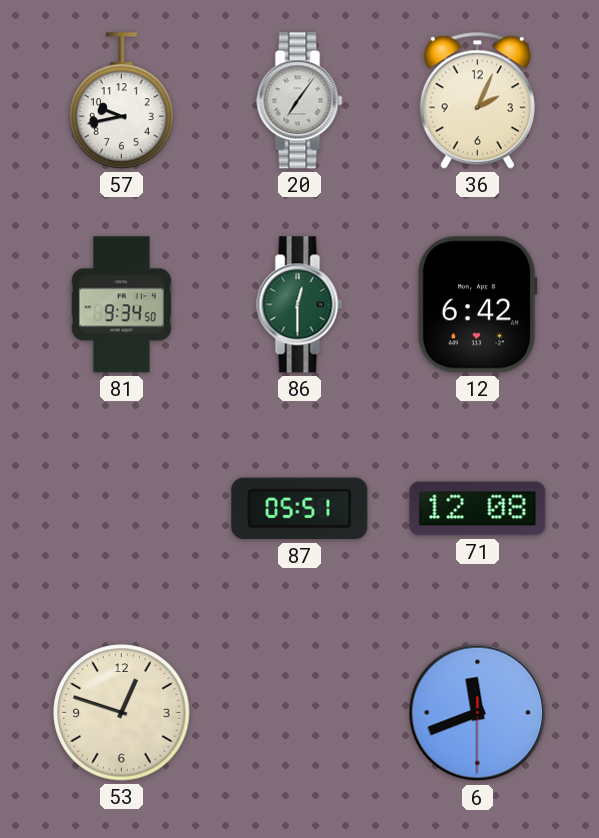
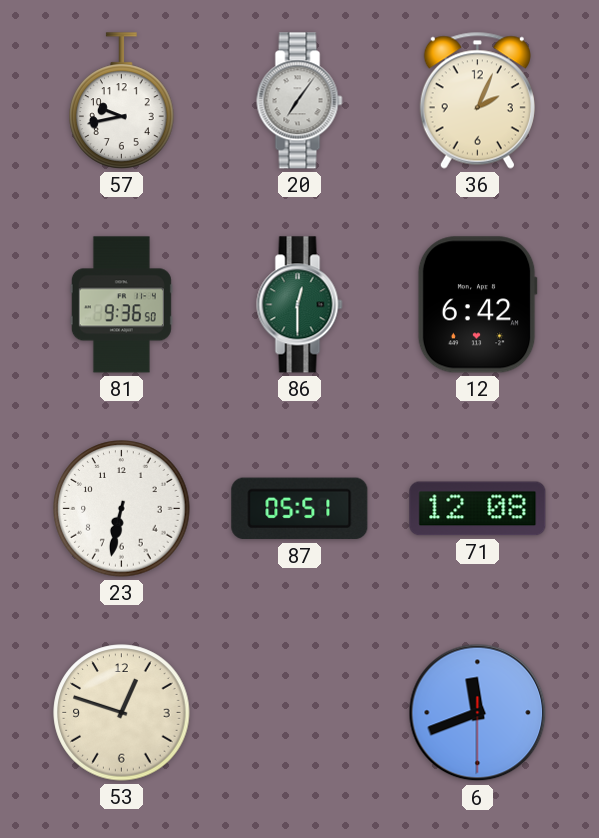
81: 9:34 -> 9:36 (121, 305)
23: none -> 6:32 (122, 509)
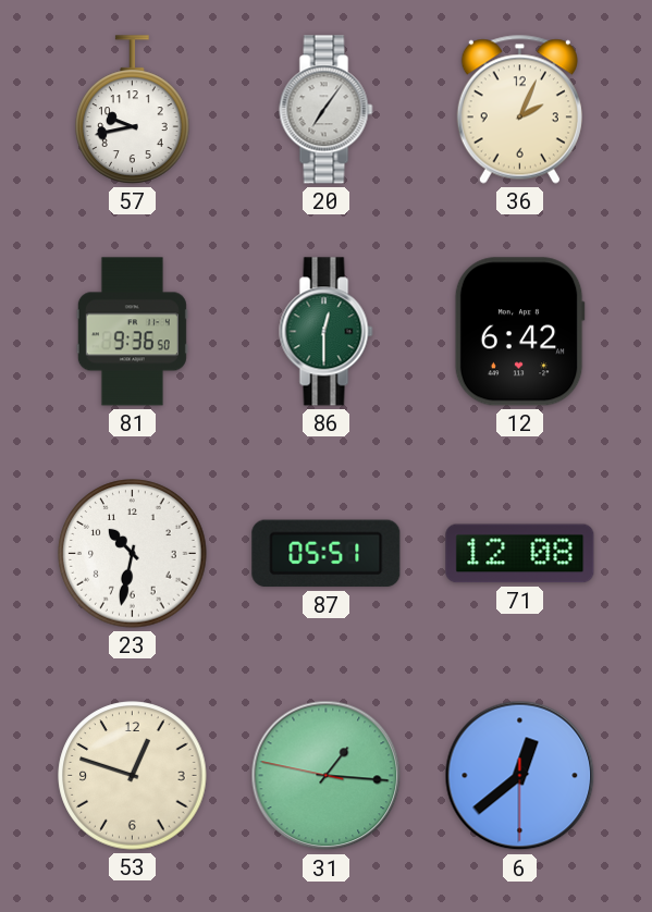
23: 6:32 -> 10:32 (133, 554)
31: none -> 1:15 (327, 776)
6: 11:41 -> 12:38 (520, 776)
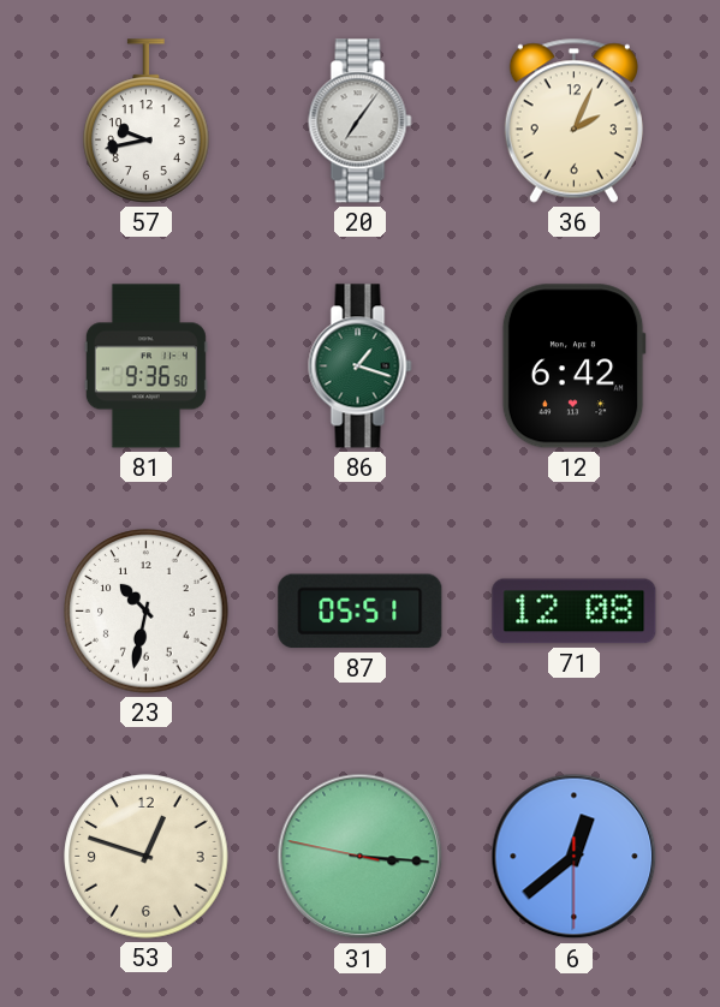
86: 12:30 -> 1:18 (361, 367)
31: 1:15 -> 3:15 (361, 857)
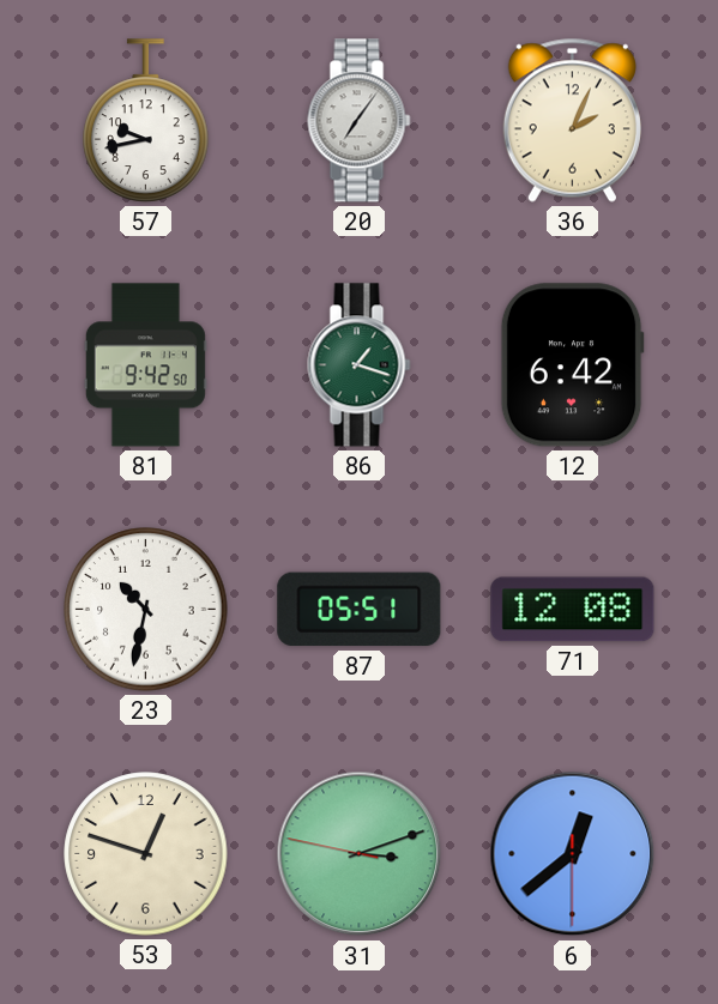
81: 9:36 -> 9:42 (145, 365)
31: 3:15 -> 3:11 (360, 854)
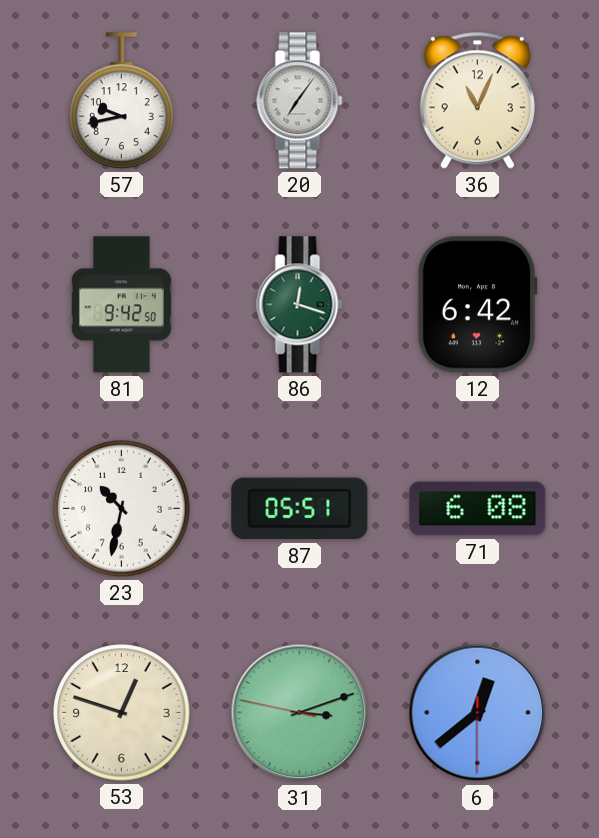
36: 2:04 -> 11:04 (477, 100)
86: 1:18 -> 12:18 (300, 305)
71: 12:08 -> 6:08 (478, 509)
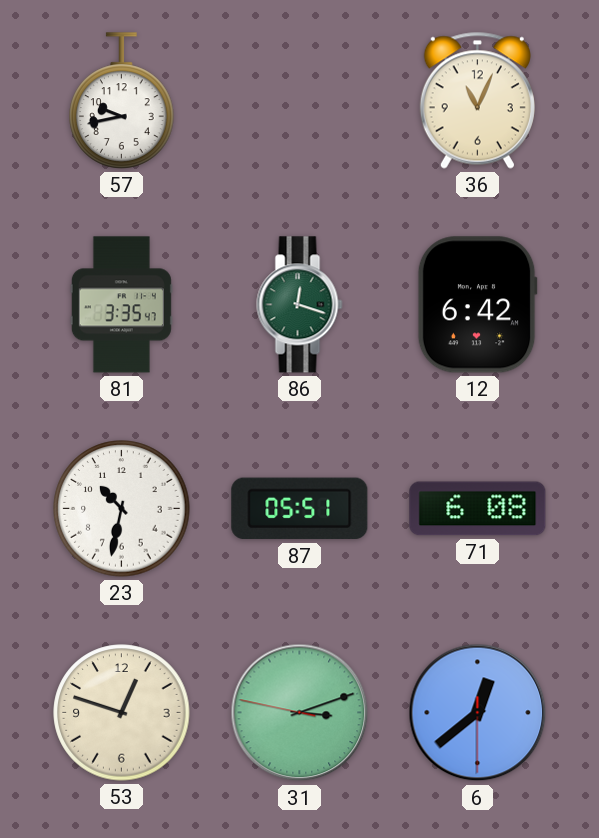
20: 7:06 -> none (300, 101)
81: 9:42 -> 3:35 (121, 305)
